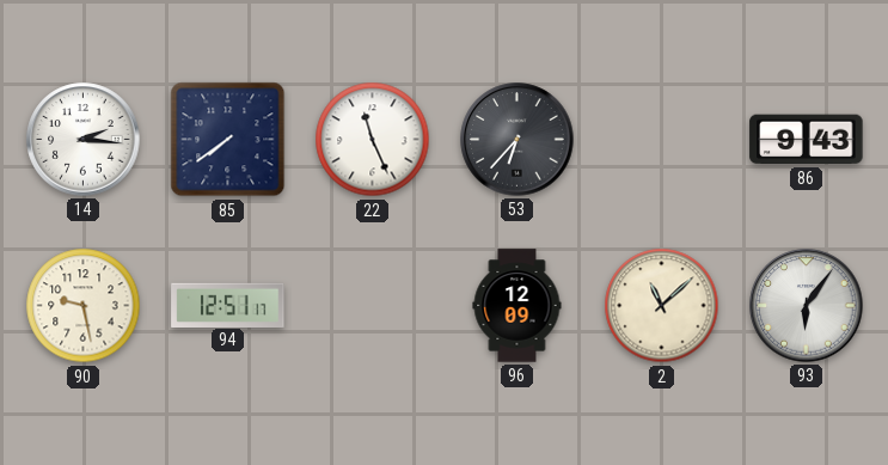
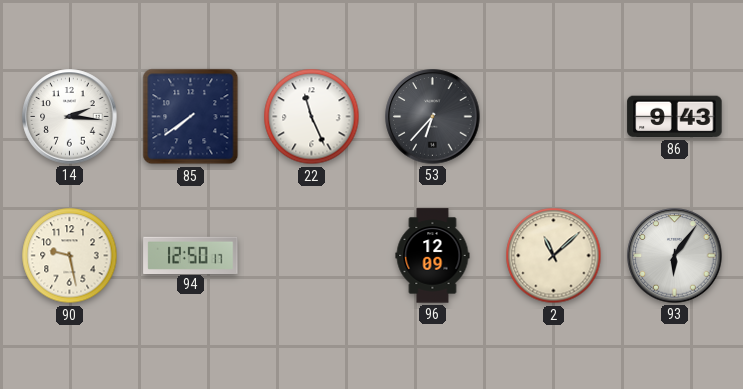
94: 12:51 -> 12:50 (191, 255)
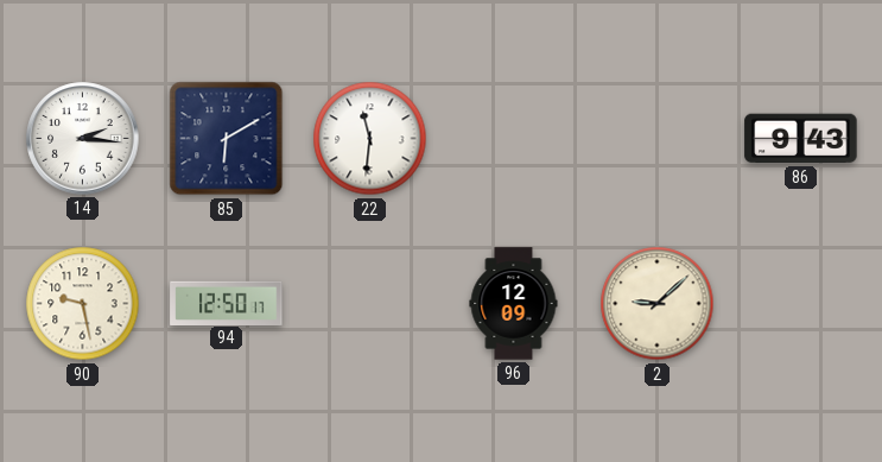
85: 7:39 -> 6:10 (227, 139)
22: 11:26 -> 11:31 (370, 139)
53: 6:37 -> none (433, 117)
2: 11:08 -> 9:08 (658, 304)
93: 6:06 -> none (675, 256)
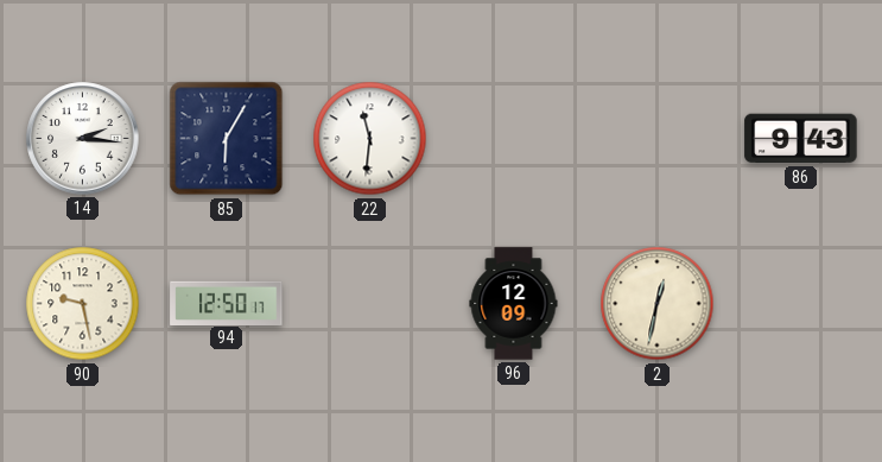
85: 6:10 -> 6:05 (227, 139)
2: 9:08 -> 12:32 (658, 304)
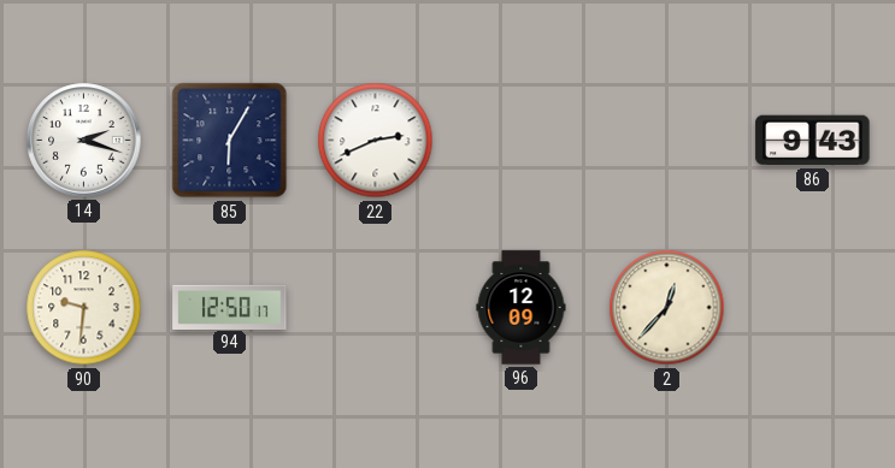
14: 2:16 -> 2:18 (84, 141)
22: 11:31 -> 2:41 (376, 141)
90: 9:28 -> 9:31 (84, 308)
2: 12:32 -> 12:37 (667, 308)
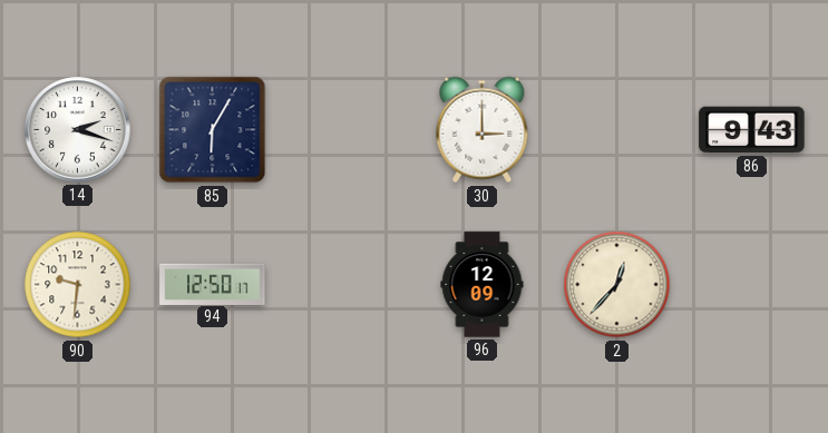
22: 2:41 -> none (376, 141)
30: none -> 3:00 (483, 130)
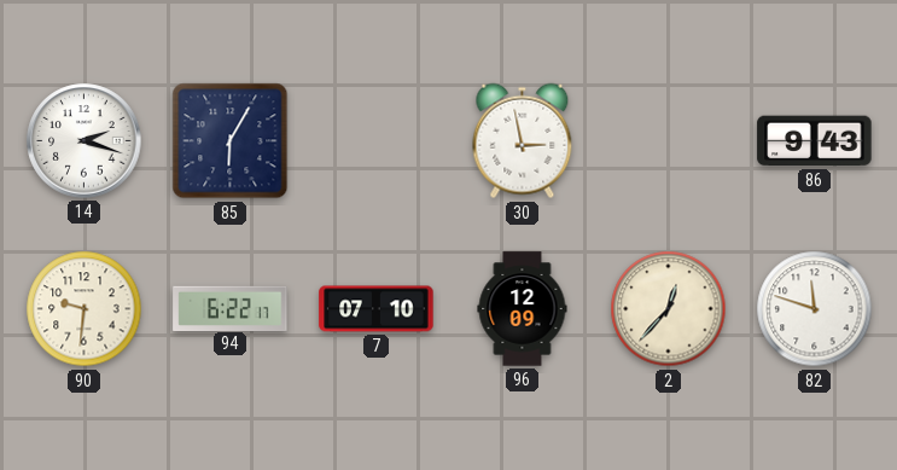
30: 3:00 -> 2:58 (523, 141)
94: 12:50 -> 6:22 (231, 308)
7: none -> 07:10 (377, 309)
82: none -> 11:48 (815, 309)
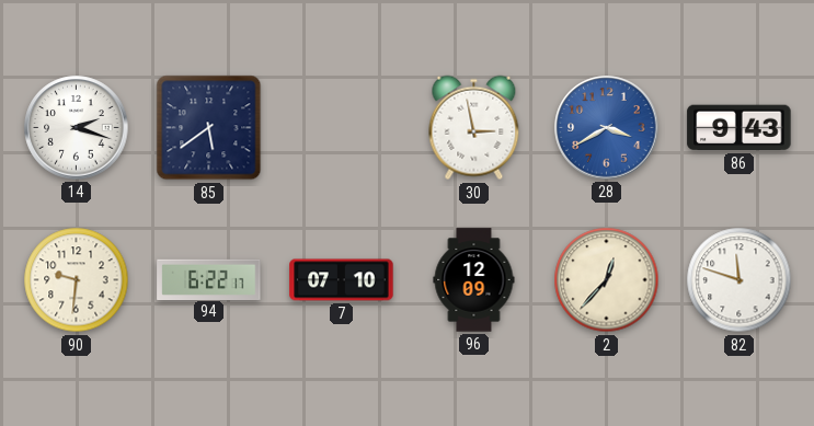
85: 6:05 -> 5:39 (209, 128)
28: none -> 3:40 (607, 128)
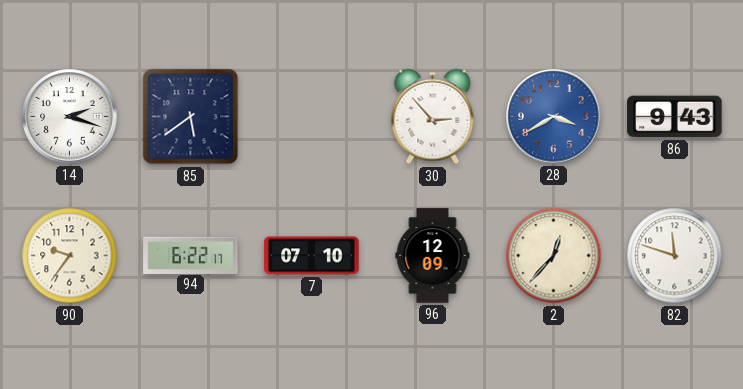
30: 2:58 -> 2:53 (433, 117)
90: 9:31 -> 9:36 (70, 256)
